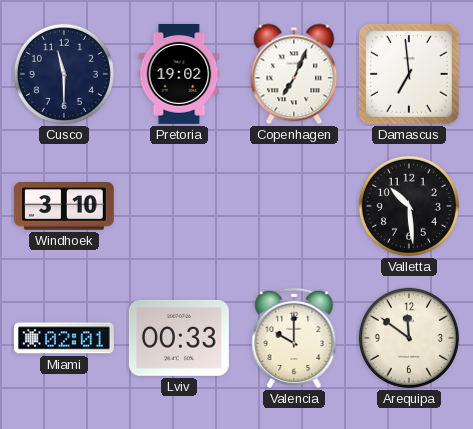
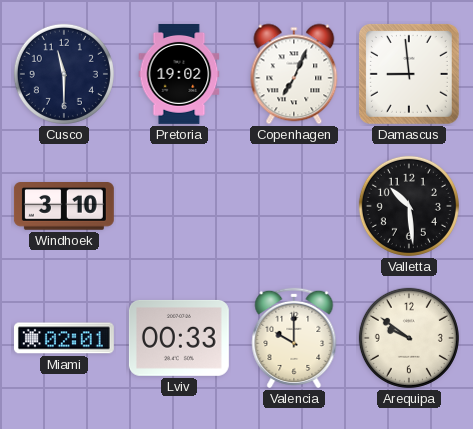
Damascus: 6:59 -> 8:59 (409, 74)
Arequipa: 11:51 -> 9:51 (409, 338)
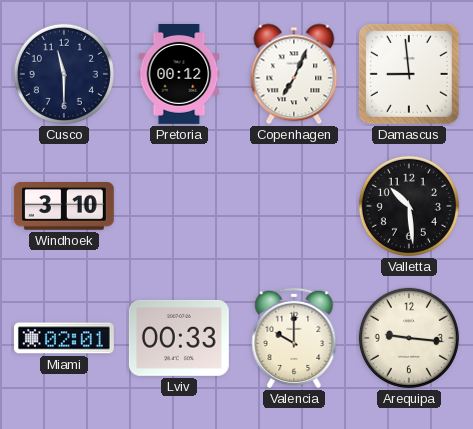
Pretoria: 19:02 -> 00:12 (179, 74)
Arequipa: 9:51 -> 9:16 (409, 338)
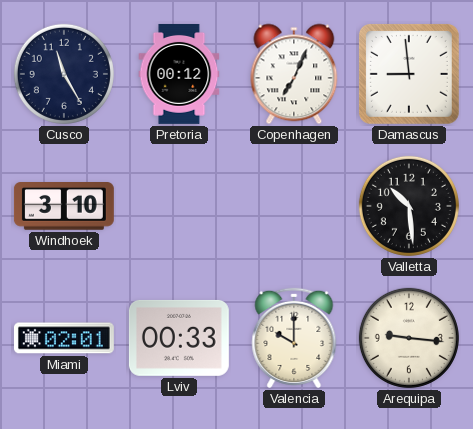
Cusco: 11:30 -> 11:25 (64, 74)
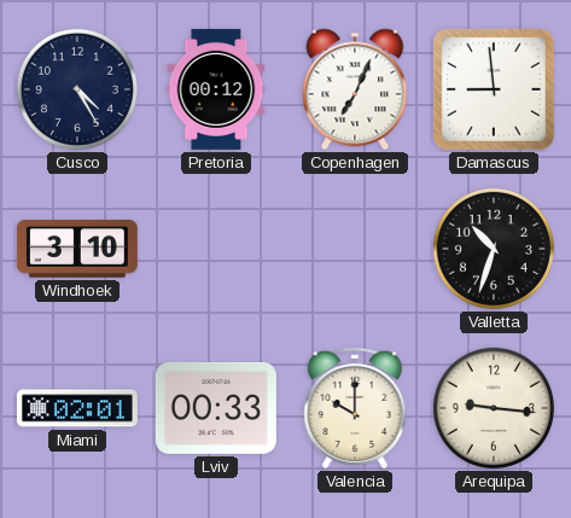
Cusco: 11:25 -> 4:25 (77, 89)
Valletta: 10:29 -> 10:33 (494, 249)
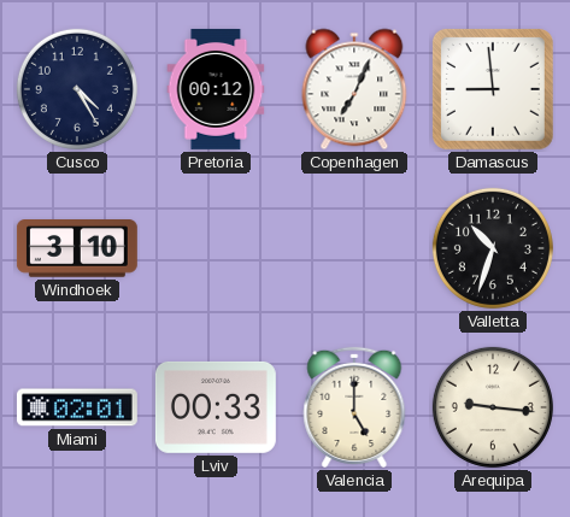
Valencia: 10:00 -> 5:00 (354, 407)
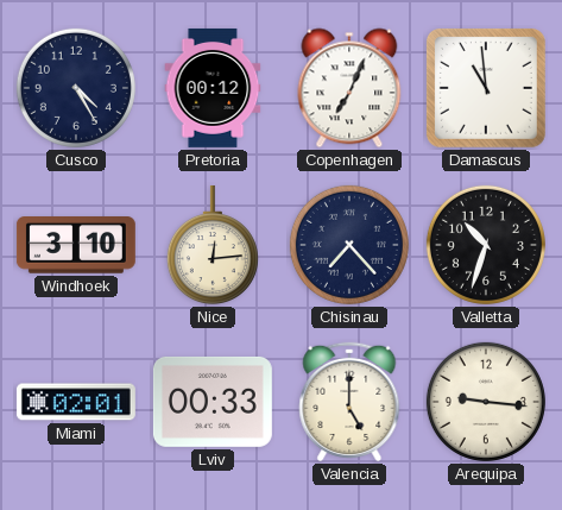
Damascus: 8:59 -> 10:59 (486, 88)
Nice: none -> 12:14 (213, 245)
Chisinau: none -> 7:23 (349, 245)
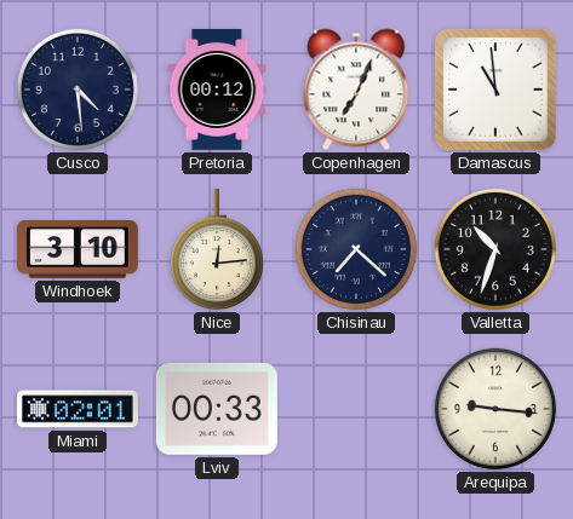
Cusco: 4:25 -> 4:29 (78, 90)
Chisinau: 7:23 -> 7:22 (356, 249)
Valencia: 5:00 -> none (349, 402)
